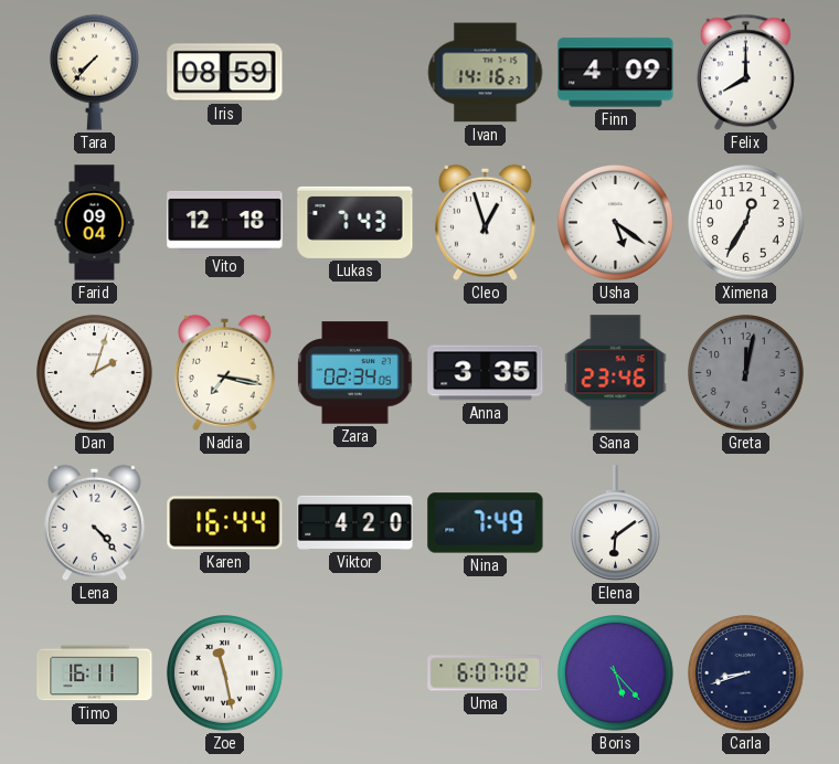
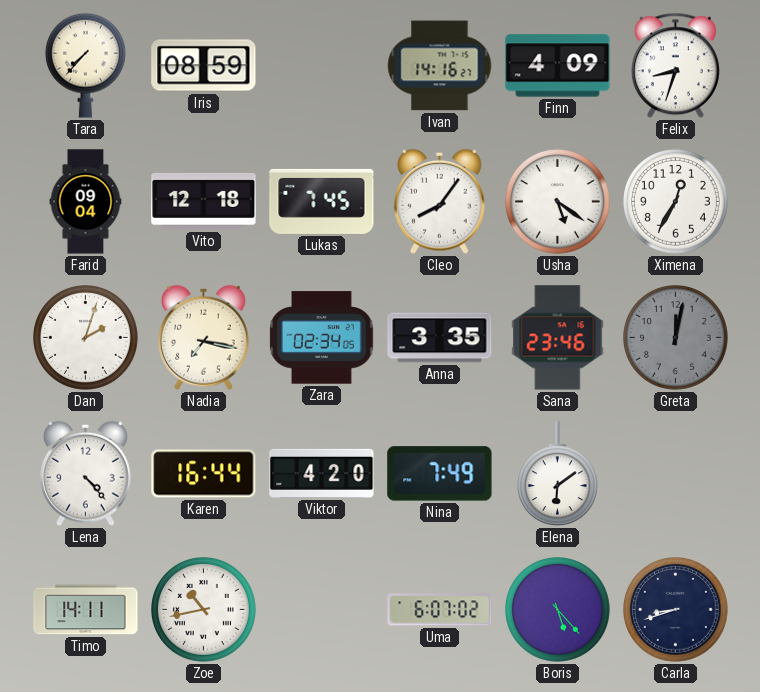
Felix: 8:00 -> 8:33 (675, 66)
Lukas: 7:43 -> 7:45 (322, 201)
Cleo: 12:57 -> 8:06 (440, 201)
Timo: 16:11 -> 14:11 (86, 610)
Zoe: 11:28 -> 10:43 (204, 610)
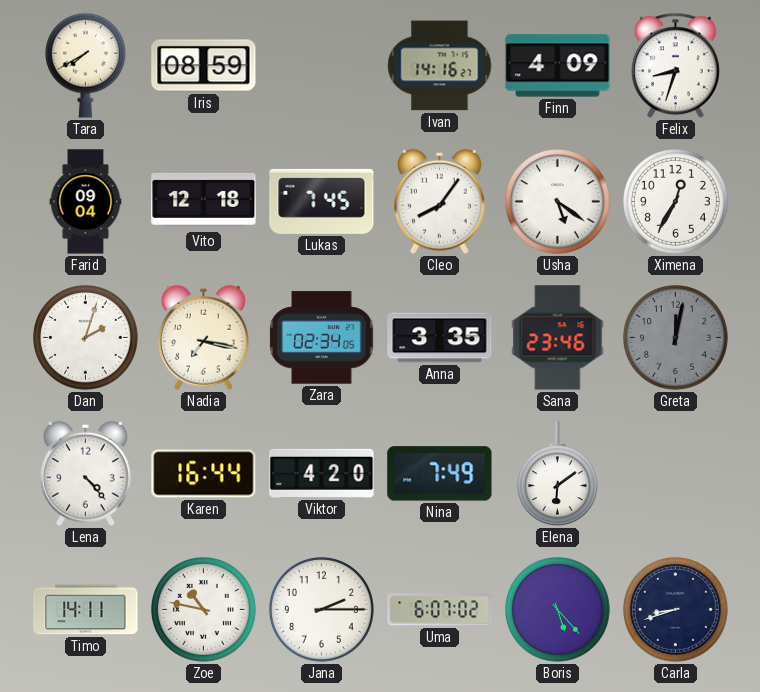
Tara: 7:37 -> 7:40 (85, 65)
Zoe: 10:43 -> 10:47 (204, 610)
Jana: none -> 2:15 (322, 610)
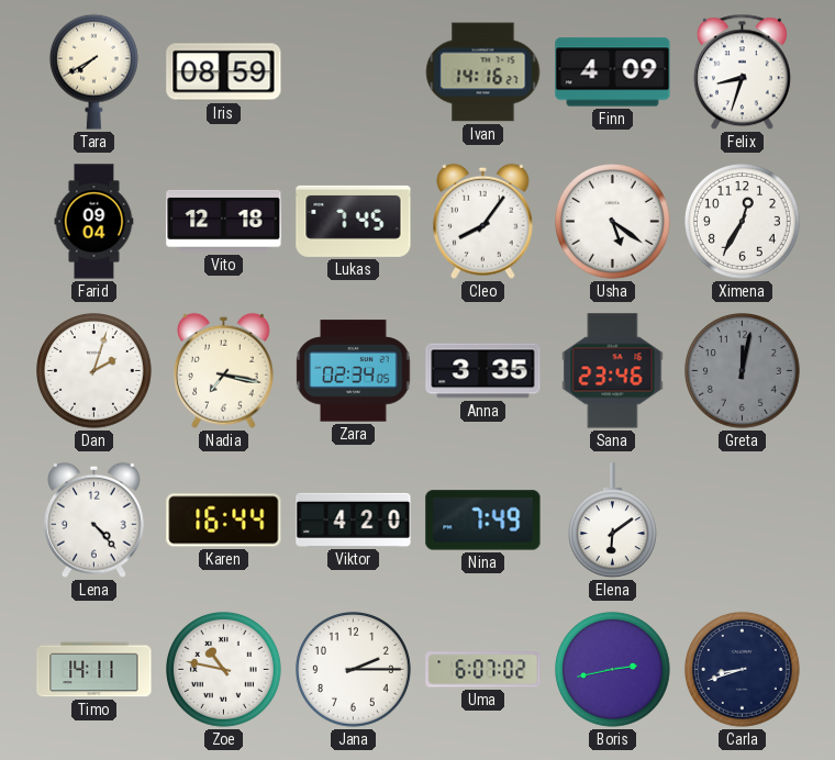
Boris: 5:23 -> 2:43 (613, 670)
